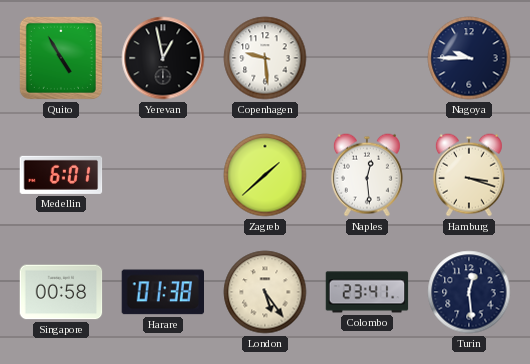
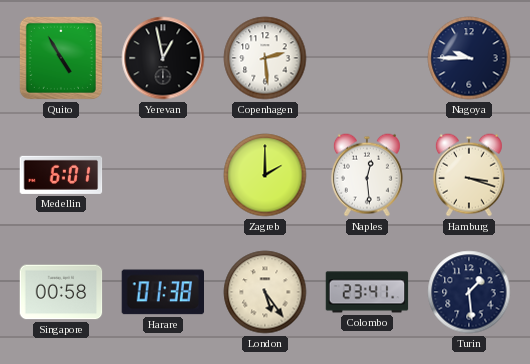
Copenhagen: 9:29 -> 2:29 (265, 58)
Zagreb: 1:38 -> 2:00 (265, 175)
Turin: 12:29 -> 1:29 (469, 292)
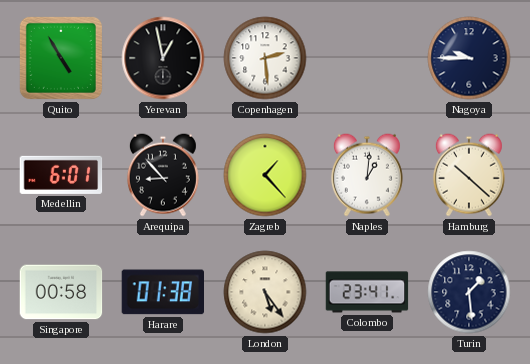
Arequipa: none -> 8:53 (163, 175)
Zagreb: 2:00 -> 1:23 (265, 175)
Naples: 12:29 -> 1:01 (367, 175)
Hamburg: 3:18 -> 10:22 (469, 175)
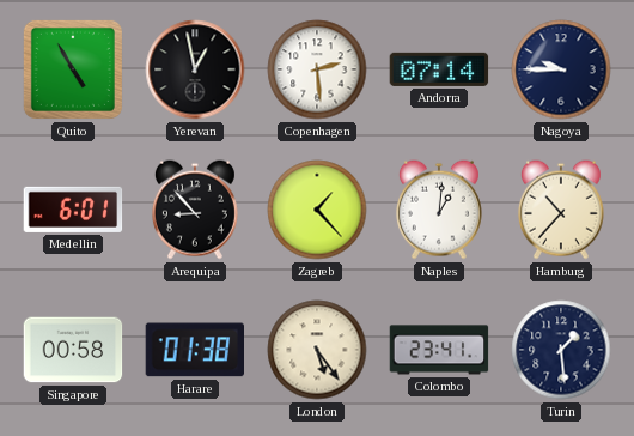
Andorra: none -> 07:14 (439, 69)
Hamburg: 10:22 -> 10:37 (561, 210)
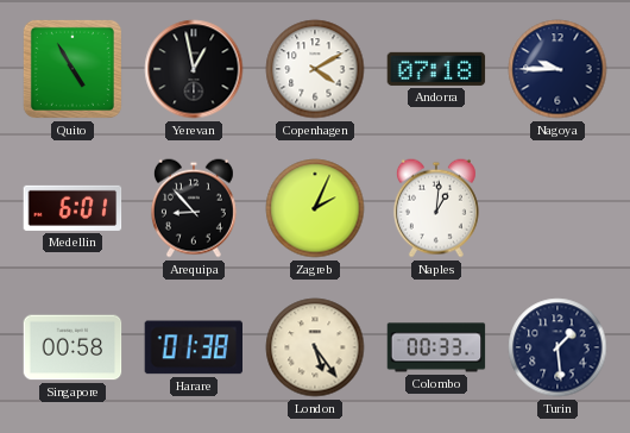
Copenhagen: 2:29 -> 4:10 (315, 69)
Andorra: 07:14 -> 07:18 (436, 69)
Zagreb: 1:23 -> 2:04 (315, 208)
Hamburg: 10:37 -> none (561, 210)
Colombo: 23:41 -> 00:33 (436, 347)
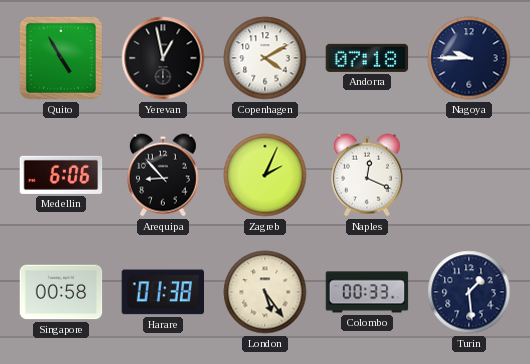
Medellin: 6:01 -> 6:06 (61, 175)
Naples: 1:01 -> 12:19 (367, 175)
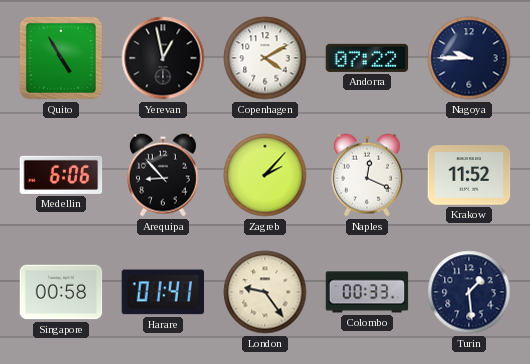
Andorra: 07:18 -> 07:22 (367, 58)
Zagreb: 2:04 -> 2:07 (265, 175)
Krakow: none -> 11:52 (469, 175)
Harare: 01:38 -> 01:41 (163, 292)
London: 5:24 -> 9:24 (265, 292)
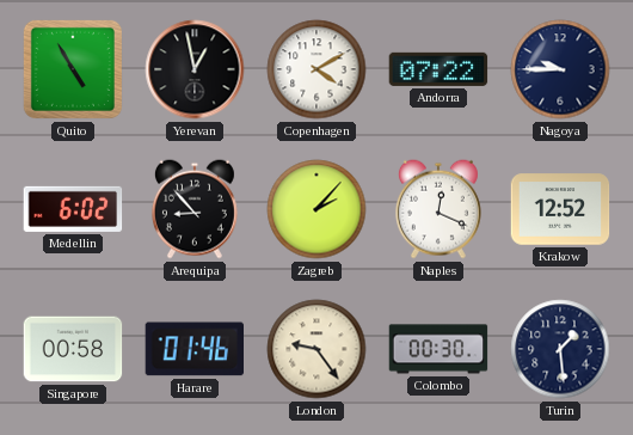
Medellin: 6:06 -> 6:02 (73, 209)
Krakow: 11:52 -> 12:52 (560, 209)
Harare: 01:41 -> 01:46 (195, 349)
Colombo: 00:33 -> 00:30 (438, 349)
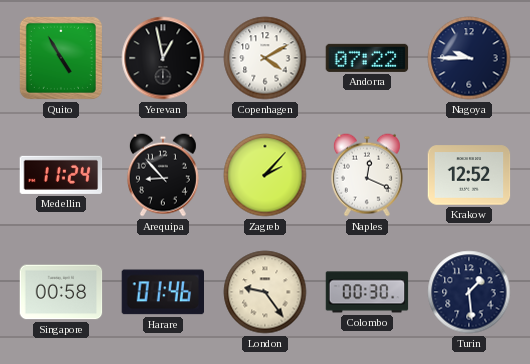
Medellin: 6:02 -> 11:24 (61, 175)
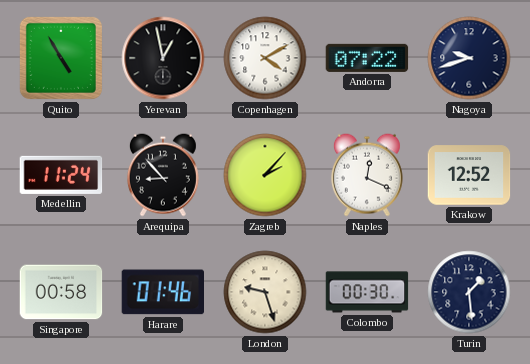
Nagoya: 9:45 -> 9:42 (469, 58)
London: 9:24 -> 9:27 (265, 292)
